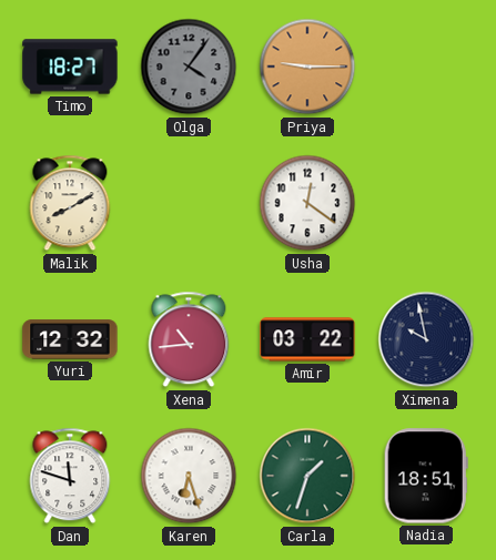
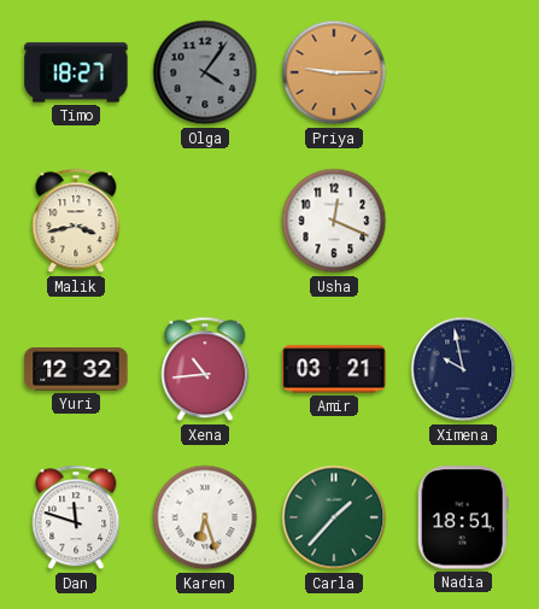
Malik: 8:10 -> 3:43 (76, 221)
Usha: 12:21 -> 12:19 (334, 221)
Amir: 03:22 -> 03:21 (334, 369)
Carla: 1:33 -> 1:37 (334, 517)
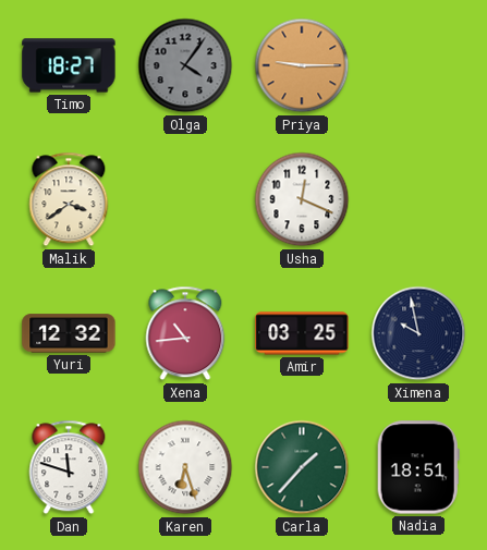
Malik: 3:43 -> 3:39 (69, 199)
Amir: 03:21 -> 03:25 (302, 333)
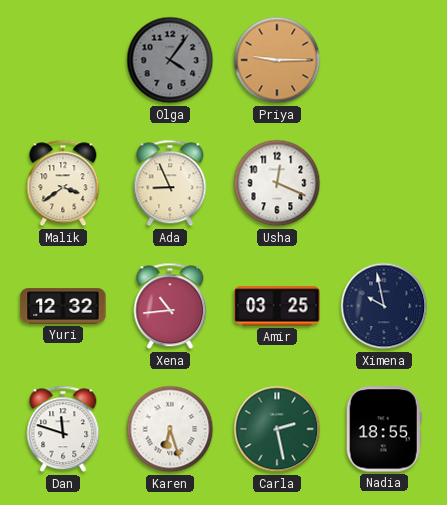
Timo: 18:27 -> none (69, 65)
Ada: none -> 8:56 (170, 183)
Carla: 1:37 -> 2:28 (277, 429)
Nadia: 18:51 -> 18:55 (384, 429)
